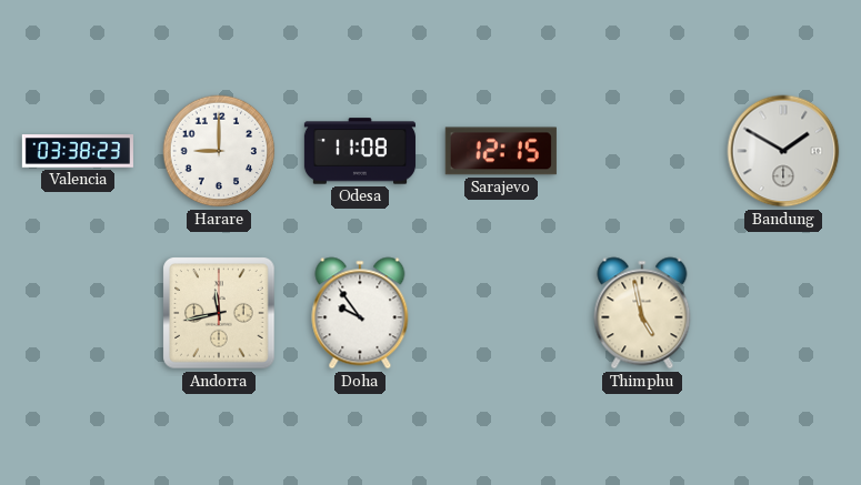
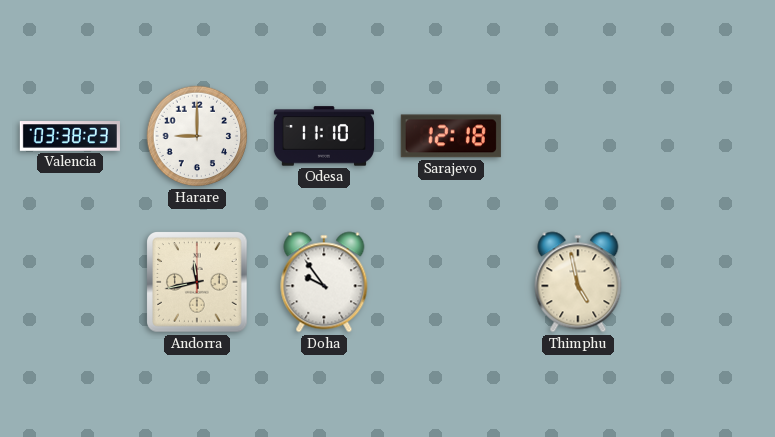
Odesa: 11:08 -> 11:10 (324, 136)
Sarajevo: 12:15 -> 12:18 (451, 136)
Bandung: 1:50 -> none (783, 151)
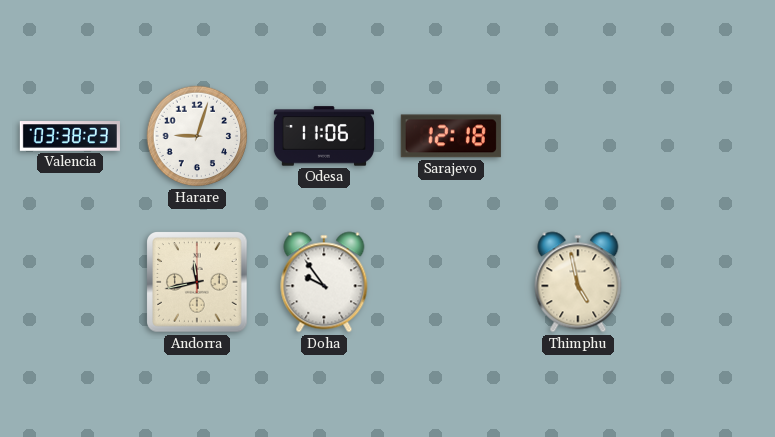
Harare: 9:00 -> 9:03 (197, 136)
Odesa: 11:10 -> 11:06 (324, 136)
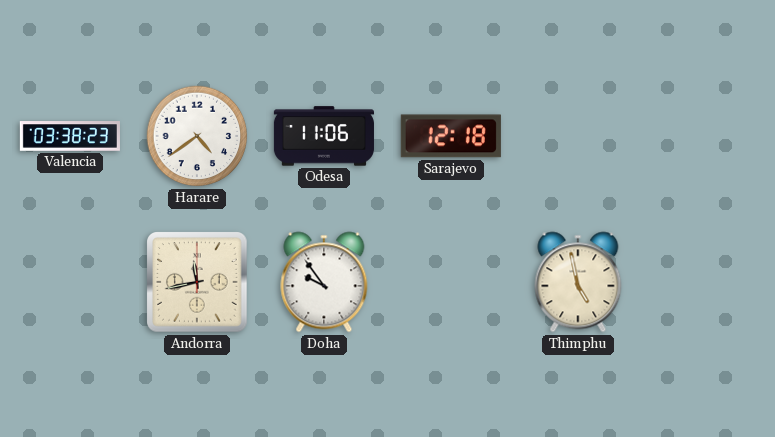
Harare: 9:03 -> 4:39 (197, 136)
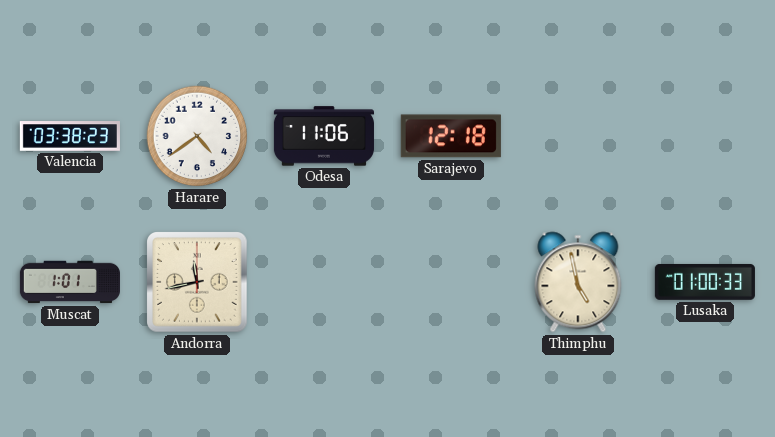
Muscat: none -> 1:01 (70, 282)
Doha: 9:54 -> none (324, 282)
Lusaka: none -> 01:00 (705, 282)
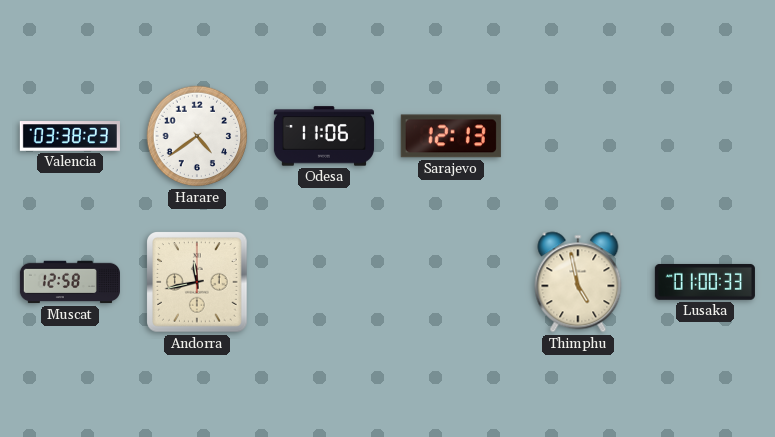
Sarajevo: 12:18 -> 12:13 (451, 136)
Muscat: 1:01 -> 12:58 (70, 282)
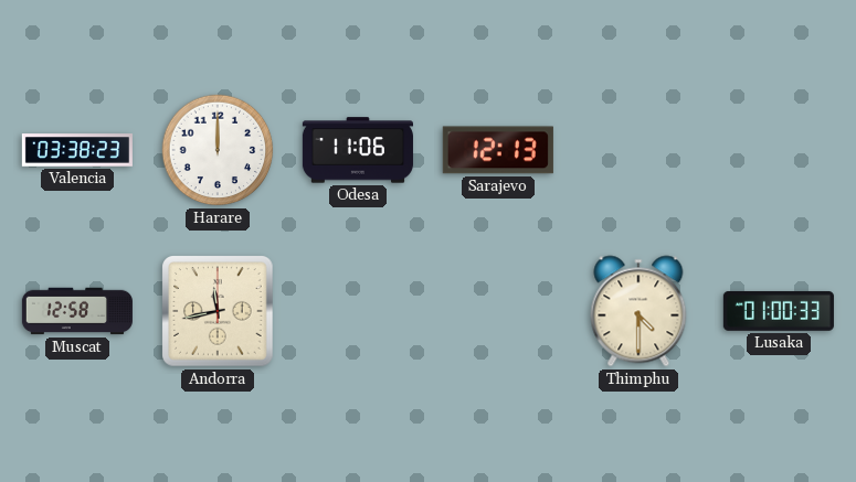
Harare: 4:39 -> 12:00 (218, 150)
Thimphu: 4:58 -> 4:30 (638, 311)
